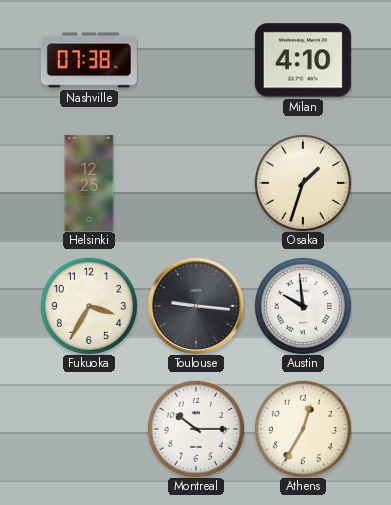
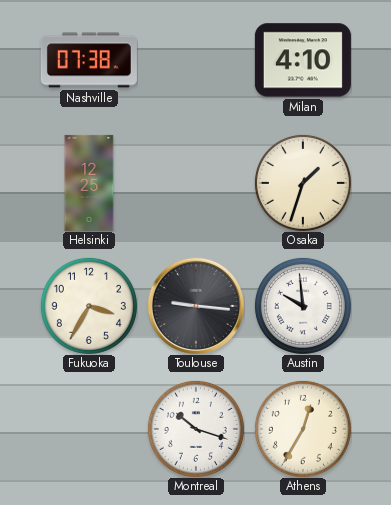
Montreal: 10:15 -> 10:18 (196, 429)
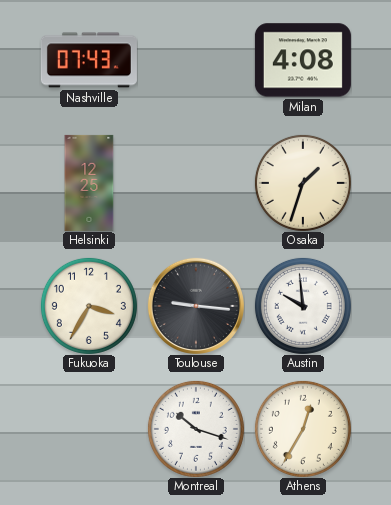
Nashville: 07:38 -> 07:43 (89, 60)
Milan: 4:10 -> 4:08 (303, 60)
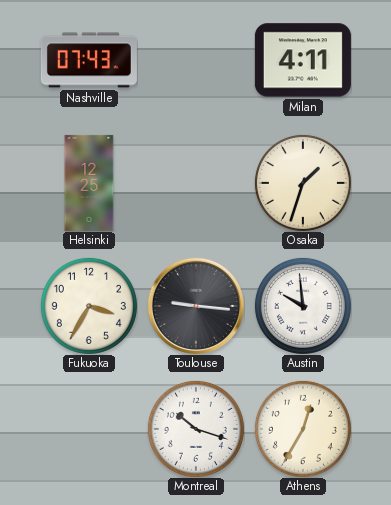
Milan: 4:08 -> 4:11 (303, 60)
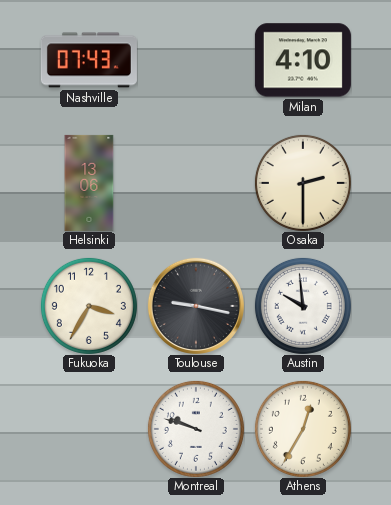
Milan: 4:11 -> 4:10 (303, 60)
Helsinki: 12:25 -> 13:06 (89, 183)
Osaka: 1:33 -> 2:30 (303, 183)
Toulouse: 9:16 -> 9:17 (196, 306)
Montreal: 10:18 -> 9:48 (196, 429)
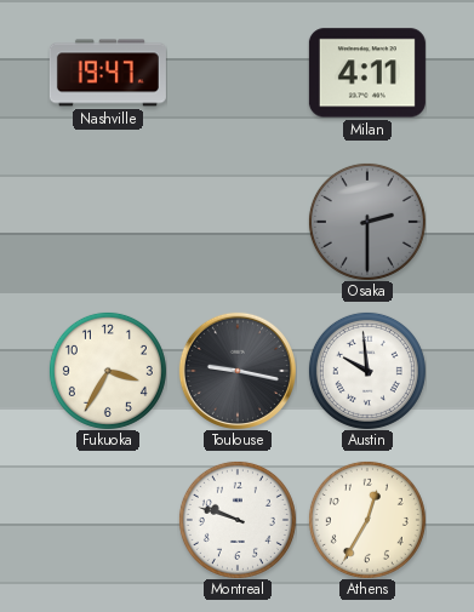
Nashville: 07:43 -> 19:47 (108, 73)
Milan: 4:10 -> 4:11 (367, 73)
Helsinki: 13:06 -> none (89, 183)
Osaka dial: cream -> grey (367, 222)
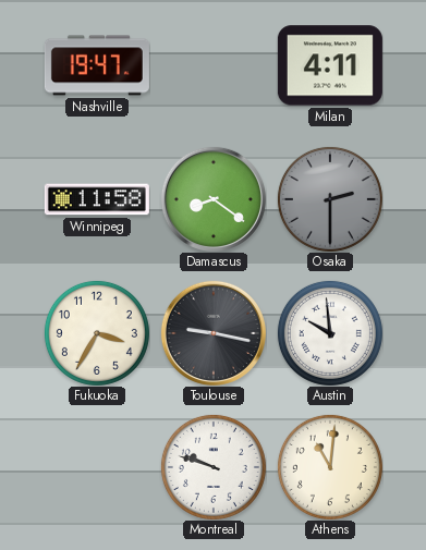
Winnipeg: none -> 11:58 (97, 199)
Damascus: none -> 8:21 (214, 199)
Athens: 12:35 -> 11:01 (330, 467)
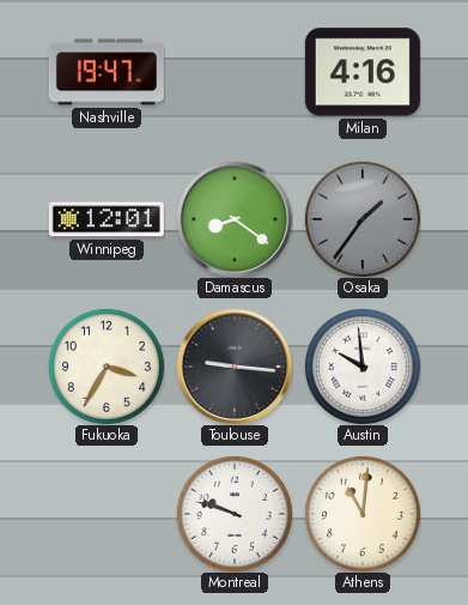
Milan: 4:11 -> 4:16 (363, 72)
Winnipeg: 11:58 -> 12:01 (107, 219)
Osaka: 2:30 -> 1:36 (363, 219)
Toulouse: 9:17 -> 9:16 (235, 367)
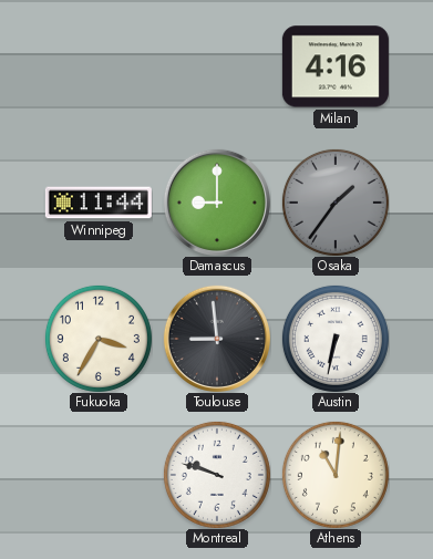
Nashville: 19:47 -> none (107, 72)
Winnipeg: 12:01 -> 11:44 (99, 203)
Damascus: 8:21 -> 9:00 (217, 203)
Toulouse: 9:16 -> 8:59 (217, 339)
Austin: 9:59 -> 6:32 (336, 339)
